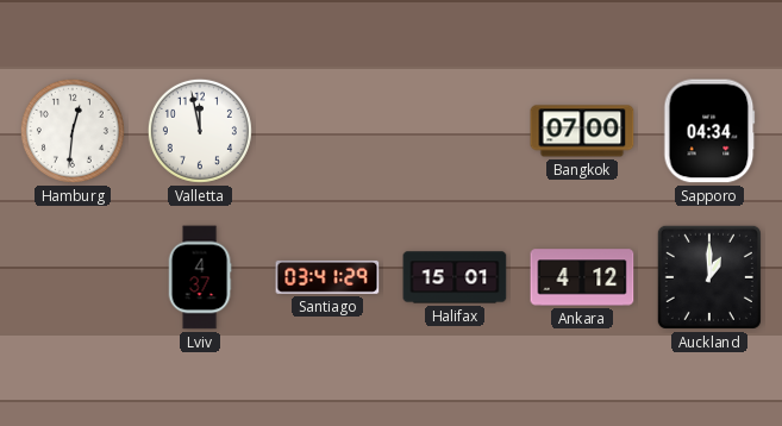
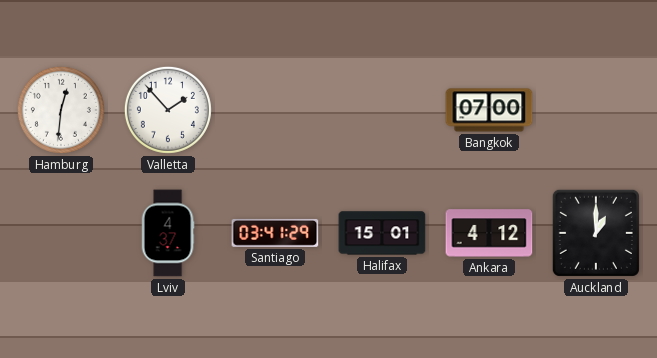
Valletta: 11:58 -> 1:53 (168, 110)
Sapporo: 04:34 -> none (709, 131)
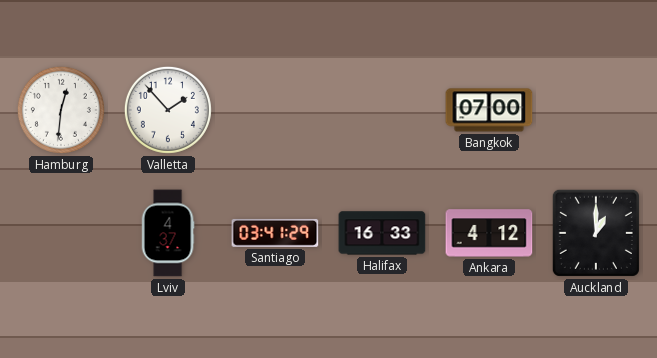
Halifax: 15:01 -> 16:33 (382, 233)
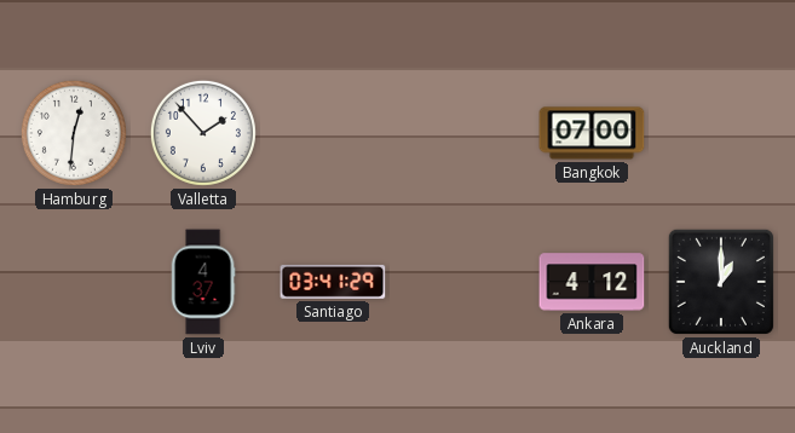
Halifax: 16:33 -> none (382, 233)
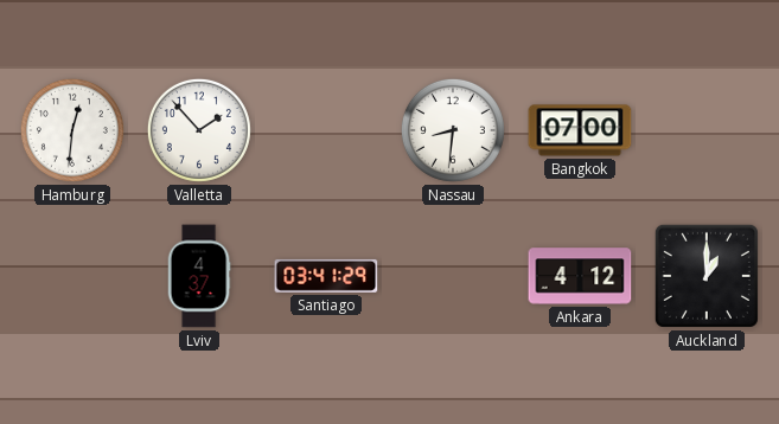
Nassau: none -> 8:31 (453, 130)
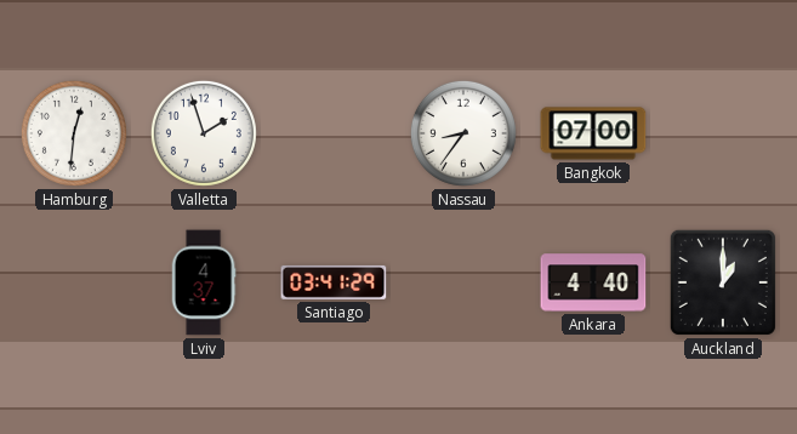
Valletta: 1:53 -> 1:57 (204, 133)
Nassau: 8:31 -> 8:36 (463, 133)
Ankara: 4:12 -> 4:40 (593, 282)
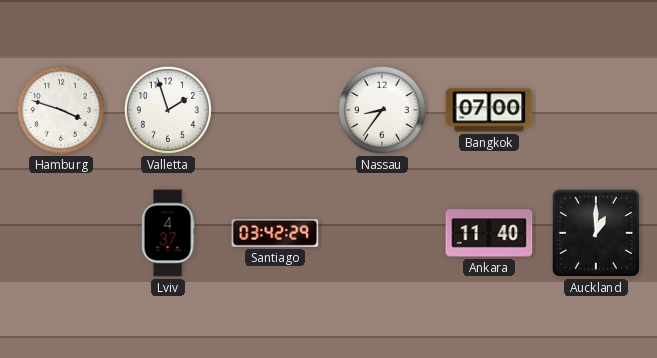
Hamburg: 12:31 -> 3:48 (61, 110)
Santiago: 03:41 -> 03:42 (275, 233)
Ankara: 4:40 -> 11:40 (489, 233)
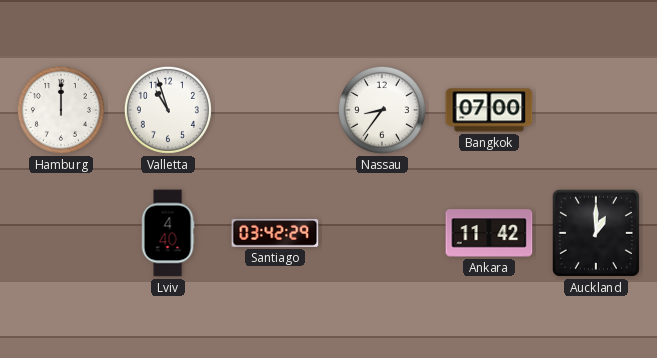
Hamburg: 3:48 -> 12:00 (61, 110)
Valletta: 1:57 -> 10:57 (168, 110)
Lviv: 4:37 -> 4:40 (168, 233)
Ankara: 11:40 -> 11:42 (489, 233)
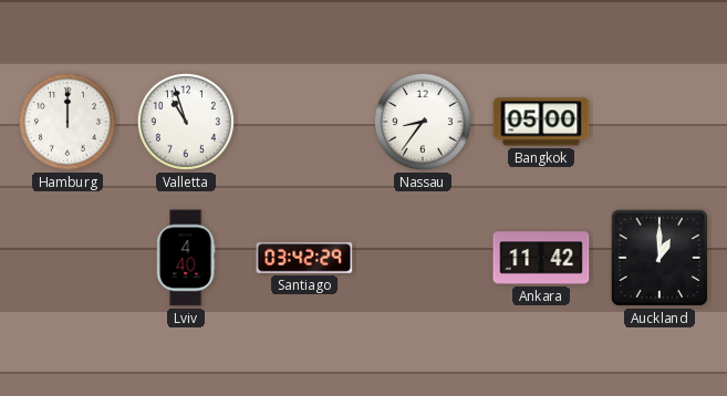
Bangkok: 07:00 -> 05:00 (541, 122)
